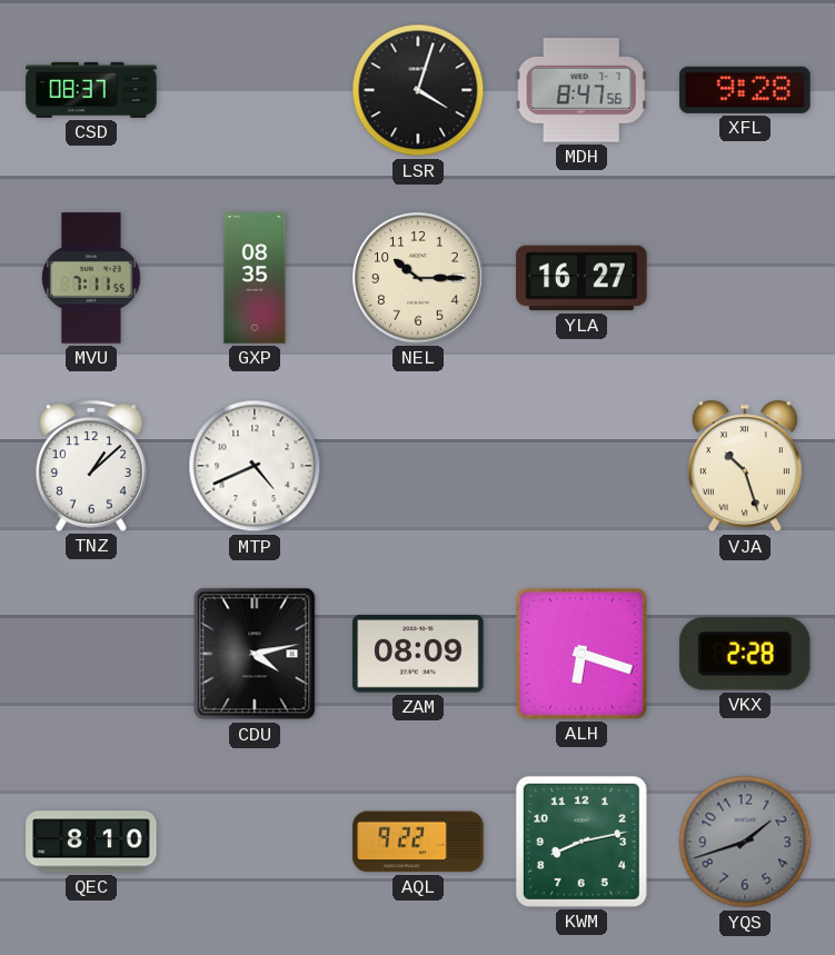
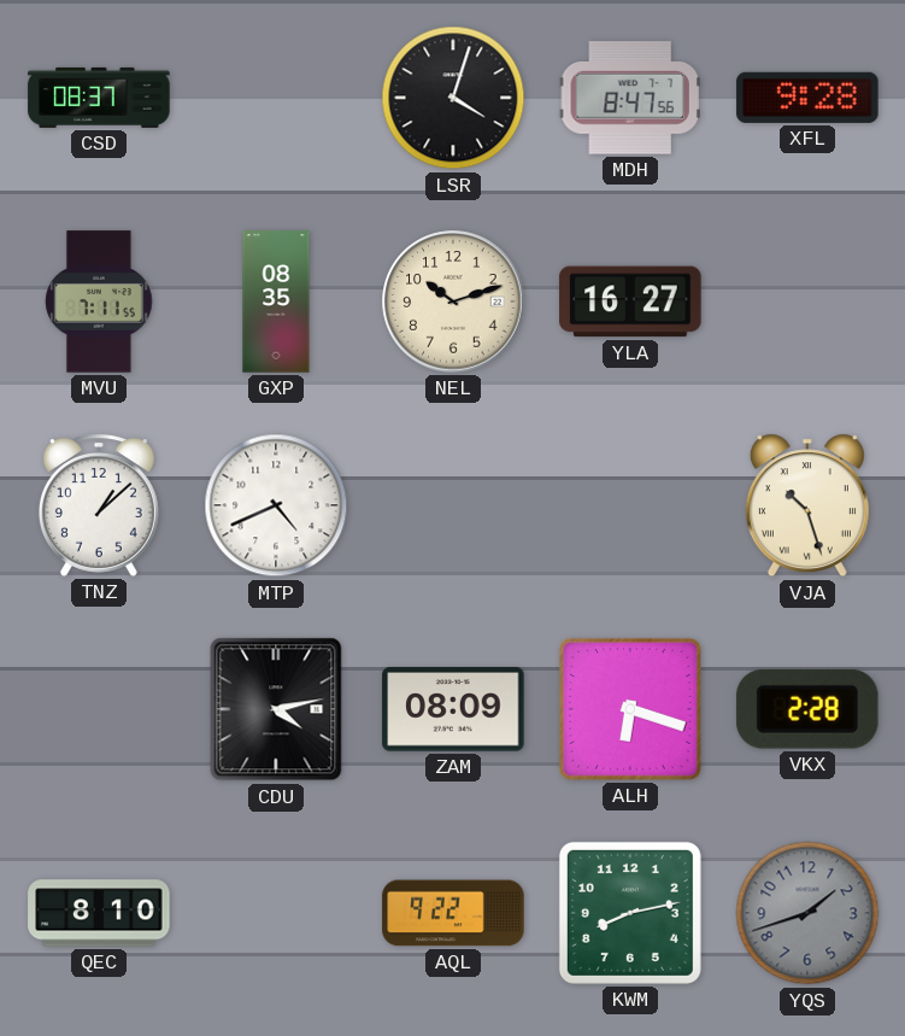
NEL: 10:15 -> 10:12 (453, 302)
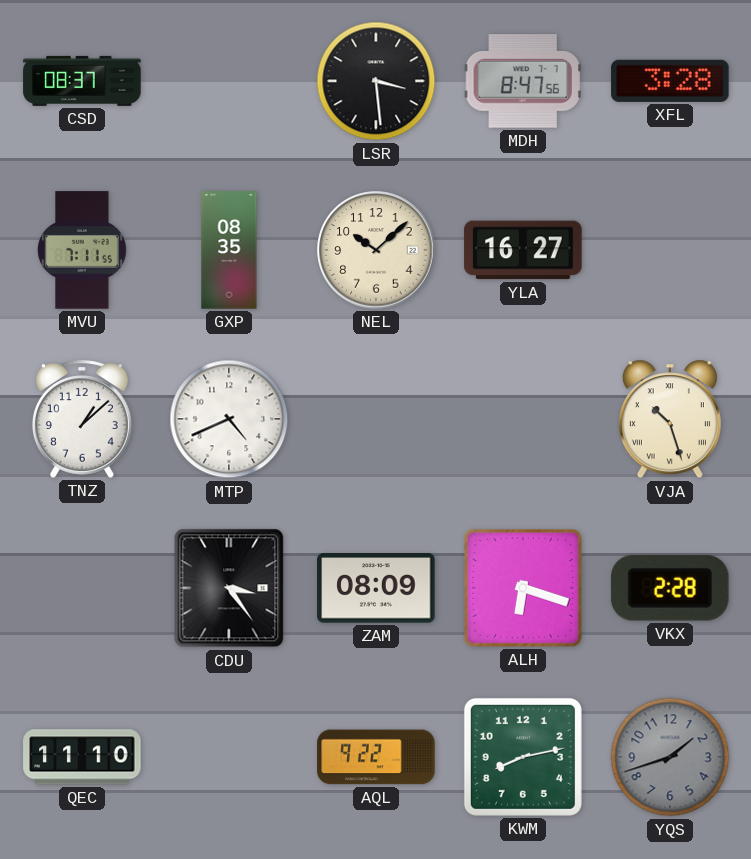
LSR: 4:03 -> 3:29 (376, 81)
XFL: 9:28 -> 3:28 (670, 81)
NEL: 10:12 -> 10:08 (376, 250)
CDU: 4:13 -> 3:24 (229, 588)
QEC: 8:10 -> 11:10 (82, 757)
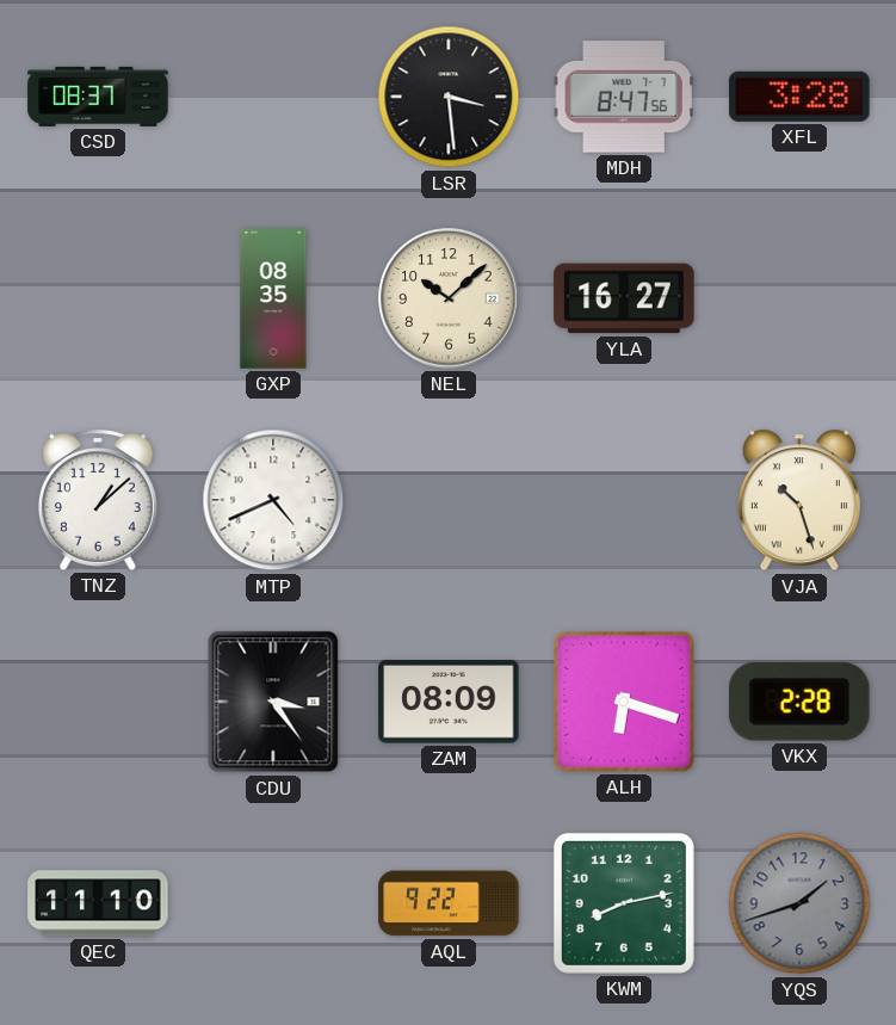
MVU: 7:11 -> none (82, 250)
